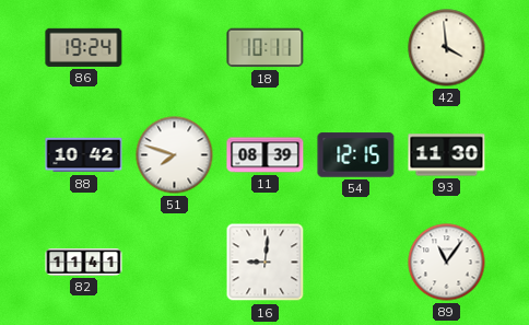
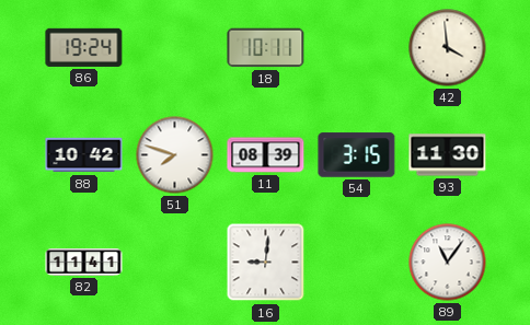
54: 12:15 -> 3:15 (357, 155)
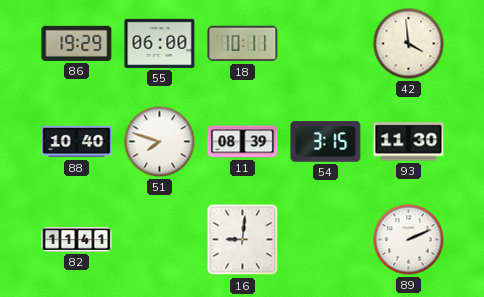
86: 19:24 -> 19:29 (77, 43)
55: none -> 06:00 (160, 43)
88: 10:42 -> 10:40 (77, 142)
89: 11:06 -> 2:11 (409, 240)
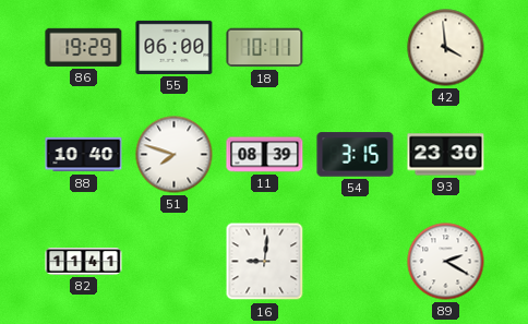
93: 11:30 -> 23:30 (446, 155)
89: 2:11 -> 2:20 (446, 262)
